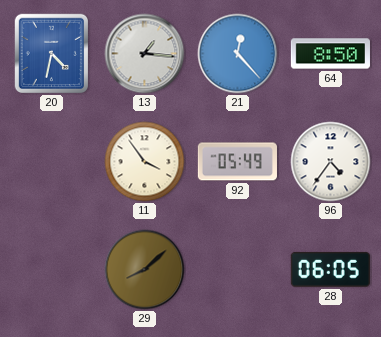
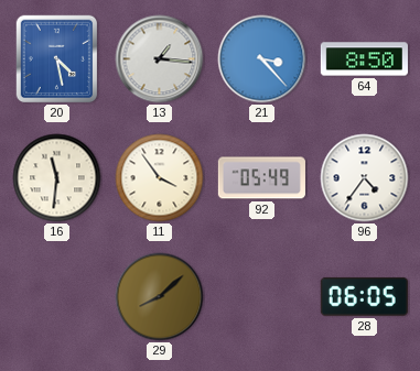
20: 4:32 -> 4:28 (57, 59)
21: 12:23 -> 3:23 (262, 59)
16: none -> 11:31 (57, 178)
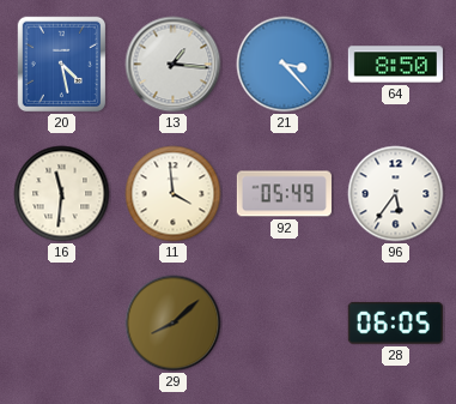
11: 3:54 -> 3:59 (174, 194)
96: 4:36 -> 5:36 (396, 194)
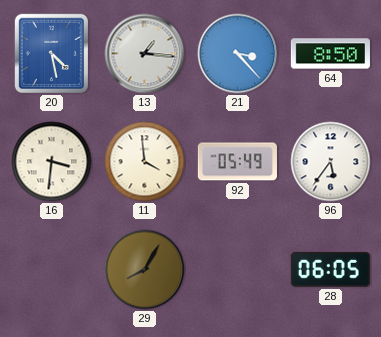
16: 11:31 -> 3:31 (52, 162)
29: 8:08 -> 8:05 (145, 270)
